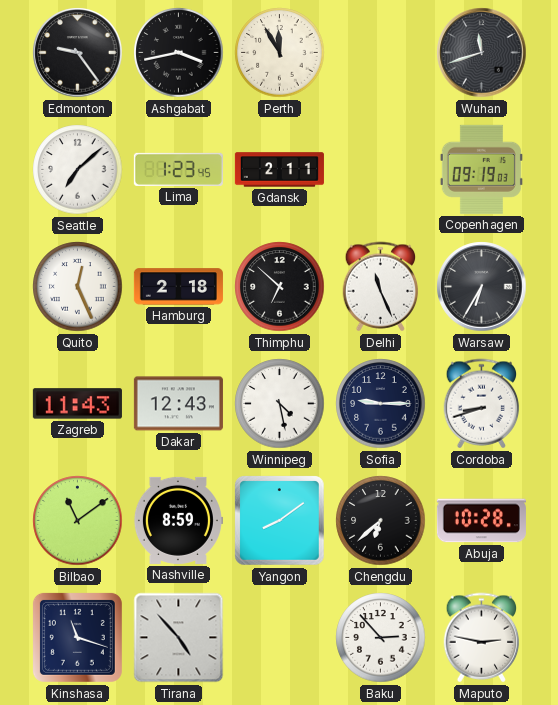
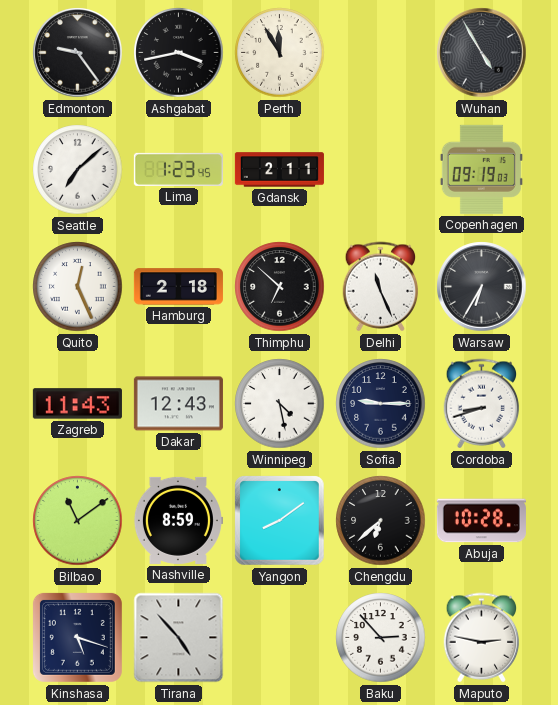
Wuhan: 11:42 -> 4:55 (482, 53)
Kinshasa: 11:18 -> 5:18 (77, 637)
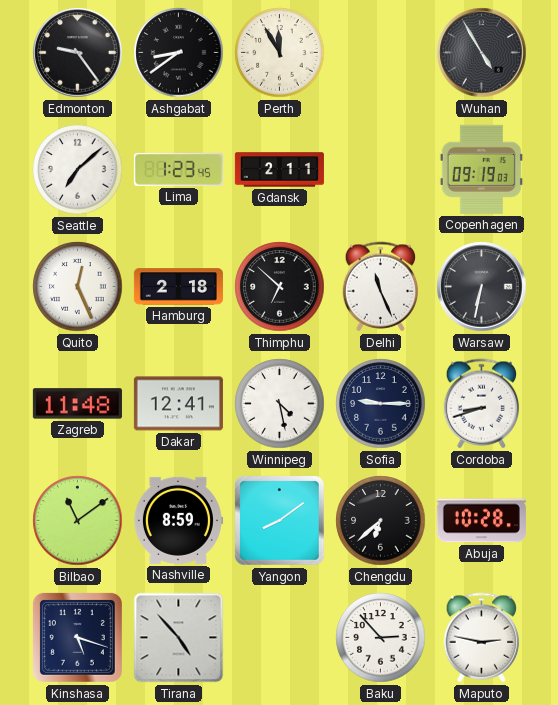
Ashgabat: 3:43 -> 8:39 (179, 53)
Warsaw: 6:35 -> 6:32 (482, 287)
Zagreb: 11:43 -> 11:48 (77, 404)
Dakar: 12:43 -> 12:41 (178, 404)
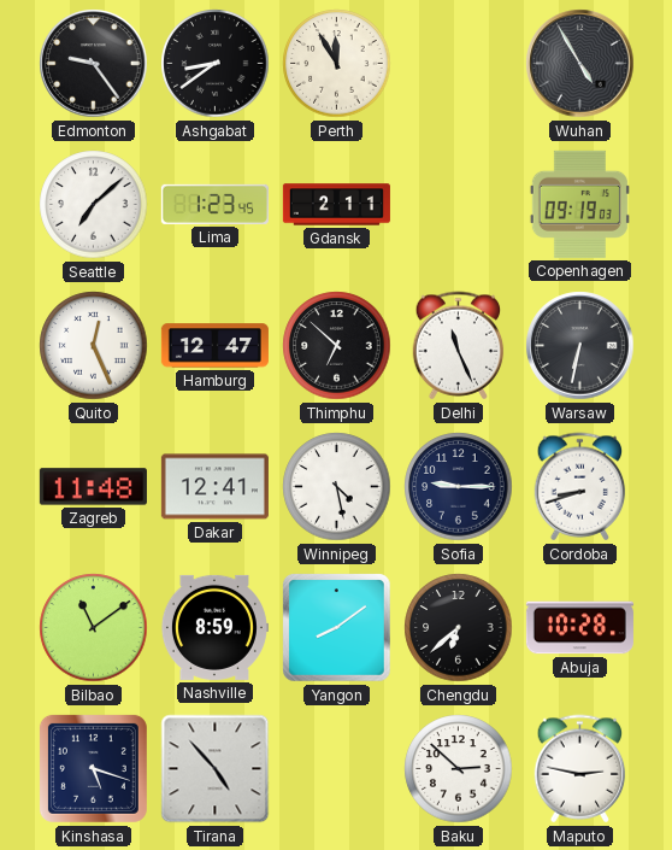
Hamburg: 2:18 -> 12:47 (214, 346)
Baku: 2:53 -> 2:52 (459, 769)
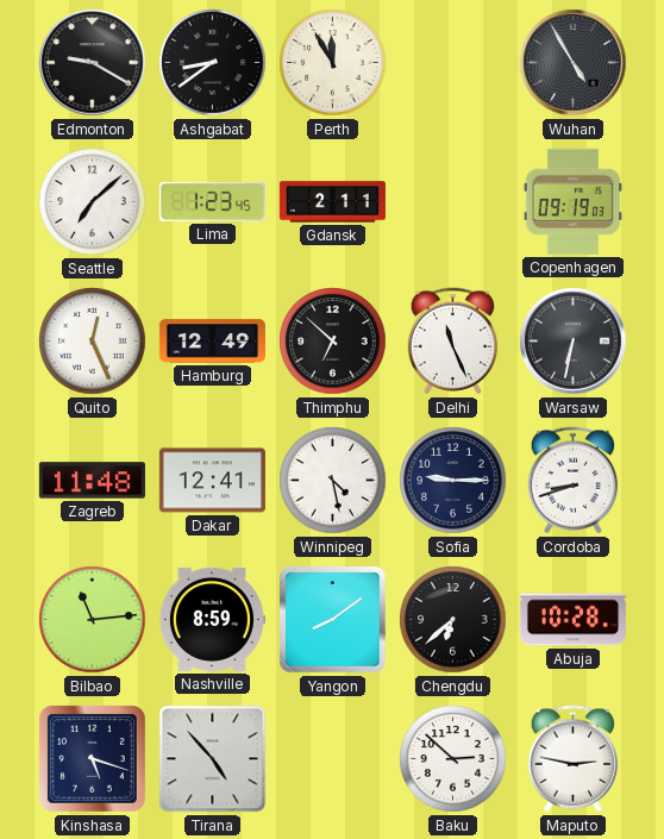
Edmonton: 9:24 -> 9:20 (93, 63)
Hamburg: 12:47 -> 12:49 (212, 342)
Bilbao: 11:09 -> 11:14 (93, 620)
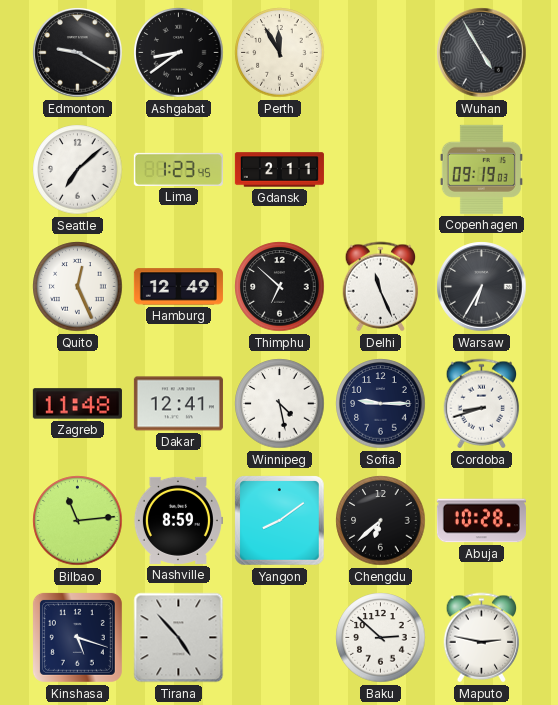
Warsaw: 6:32 -> 6:35 (482, 287)
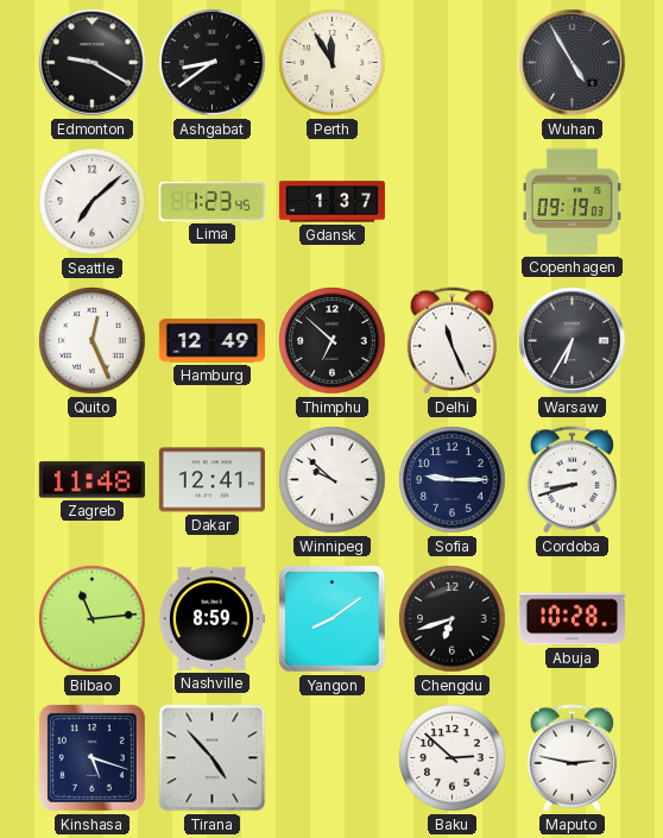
Gdansk: 2:11 -> 1:37 (331, 202)
Winnipeg: 4:28 -> 9:52 (333, 480)
Chengdu: 6:38 -> 6:42 (453, 619)
